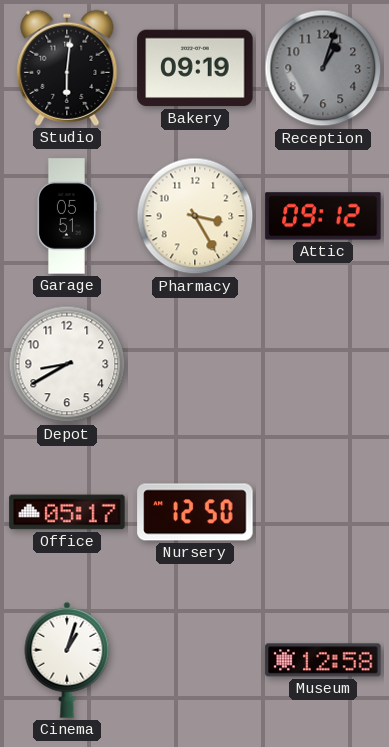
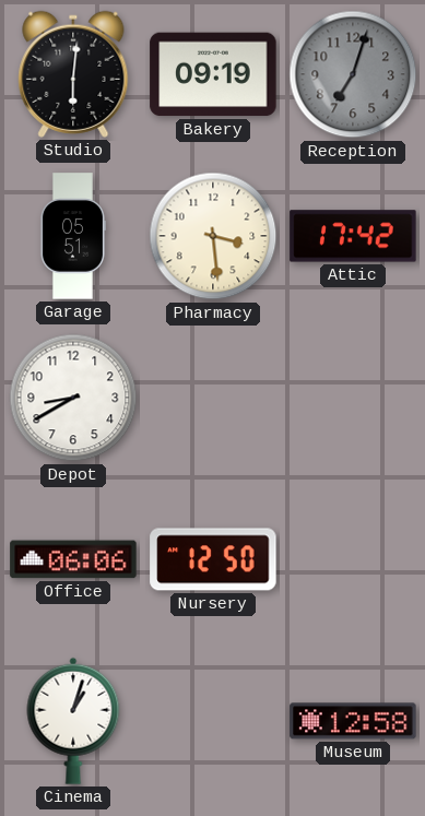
Reception: 1:03 -> 7:03 (353, 74)
Pharmacy: 3:25 -> 3:29 (213, 236)
Attic: 09:12 -> 17:42 (353, 236)
Office: 05:17 -> 06:06 (73, 559)
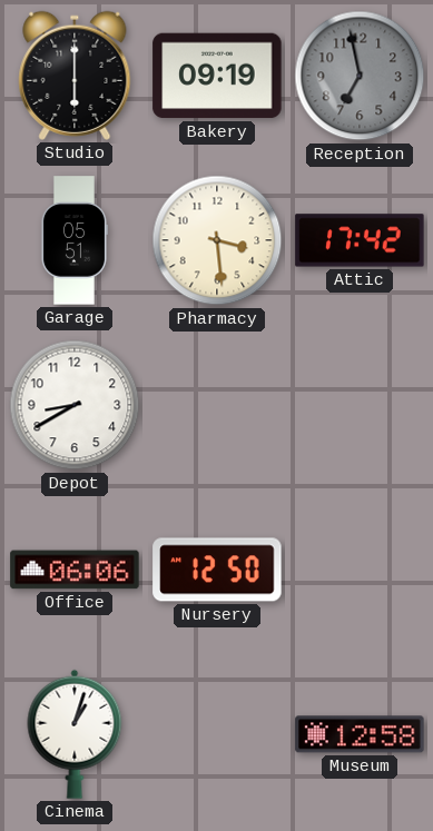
Studio: 6:01 -> 6:00 (75, 76)
Reception: 7:03 -> 6:58 (360, 76)
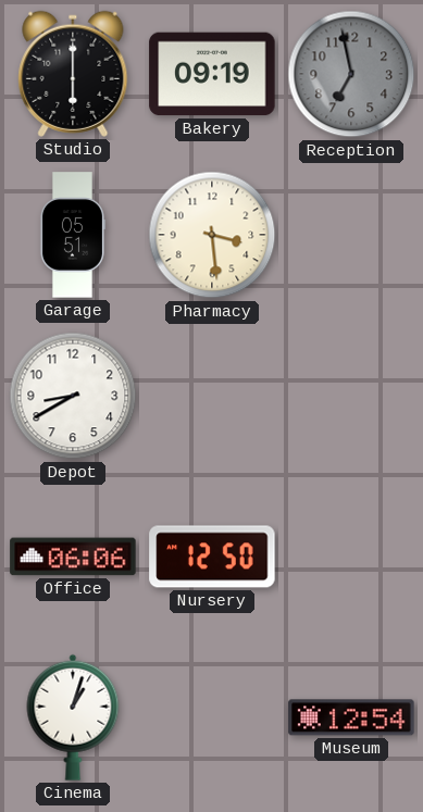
Attic: 17:42 -> none (360, 240)
Museum: 12:58 -> 12:54 (351, 717)
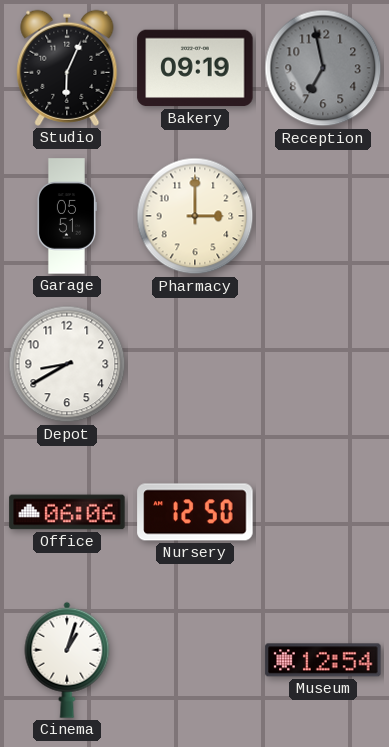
Studio: 6:00 -> 6:04 (67, 68)
Pharmacy: 3:29 -> 3:00 (195, 216)
